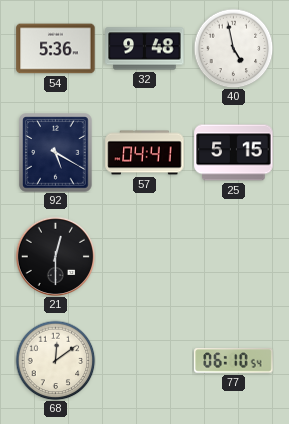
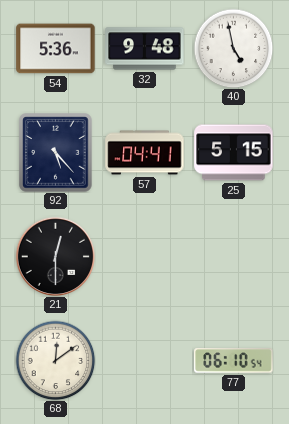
92: 5:20 -> 5:23 (56, 153)
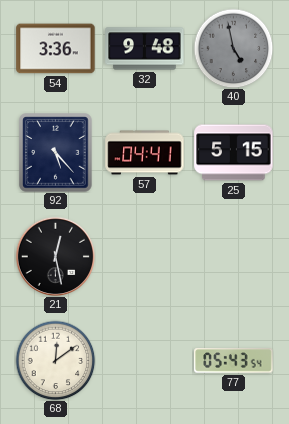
54: 5:36 -> 3:36 (56, 49)
40 dial: white -> grey (233, 48)
21: 12:30 -> 12:28 (55, 256)
77: 06:10 -> 05:43 (234, 361)
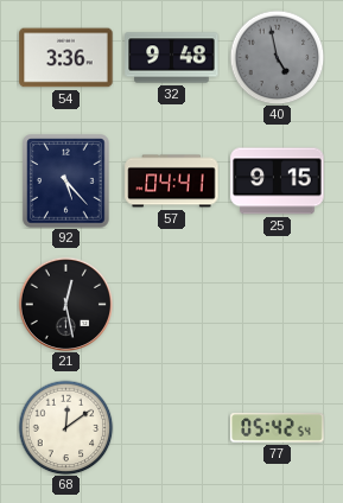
25: 5:15 -> 9:15 (278, 182)
77: 05:43 -> 05:42 (278, 428)
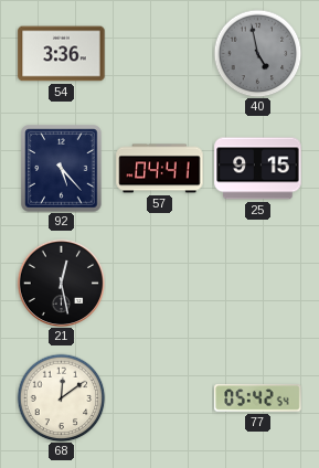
32: 9:48 -> none (172, 58)
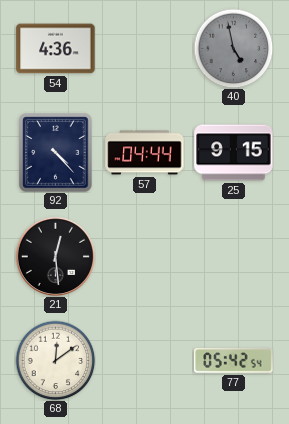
54: 3:36 -> 4:36 (56, 49)
92: 5:23 -> 4:23 (56, 153)
57: 04:41 -> 04:44 (145, 153)
21: 12:28 -> 12:29 (55, 256)
